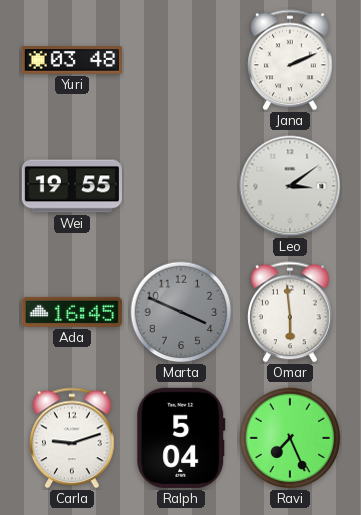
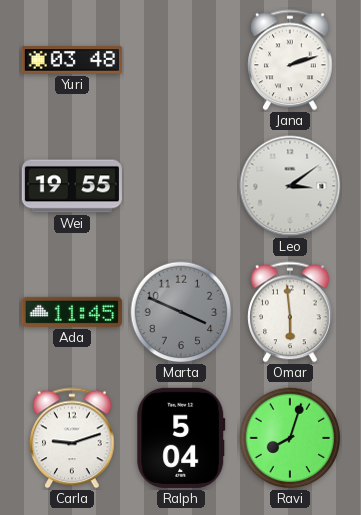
Jana: 2:11 -> 2:12 (290, 60)
Ada: 16:45 -> 11:45 (72, 312)
Ravi: 7:26 -> 8:03 (290, 438)
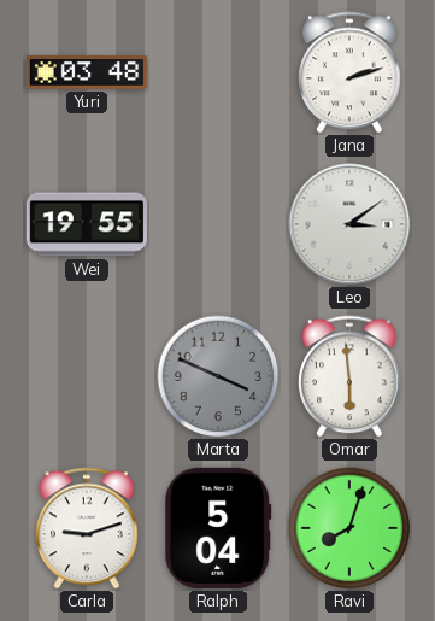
Ada: 11:45 -> none (72, 312)
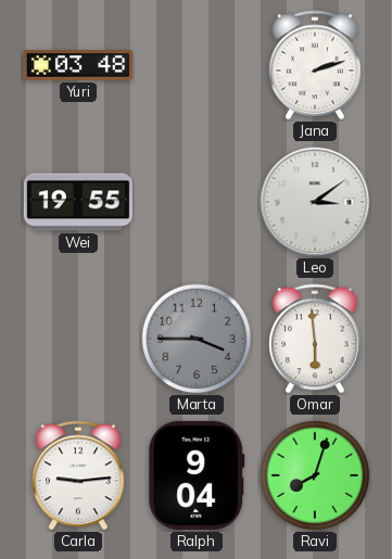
Marta: 3:49 -> 3:45 (197, 339)
Carla: 9:12 -> 9:14 (78, 475)
Ralph: 5:04 -> 9:04 (197, 475)
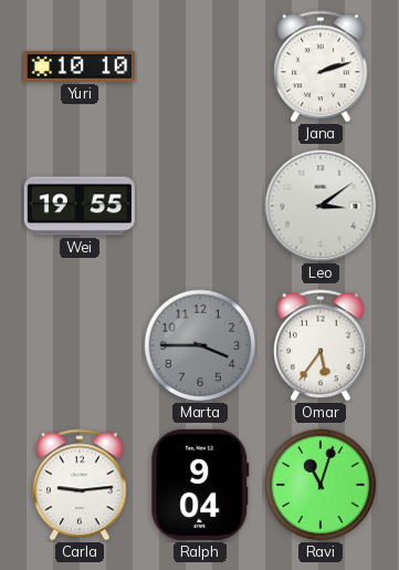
Yuri: 03:48 -> 10:10 (80, 66)
Omar: 5:59 -> 5:36 (321, 345)
Ravi: 8:03 -> 11:03 (321, 485)
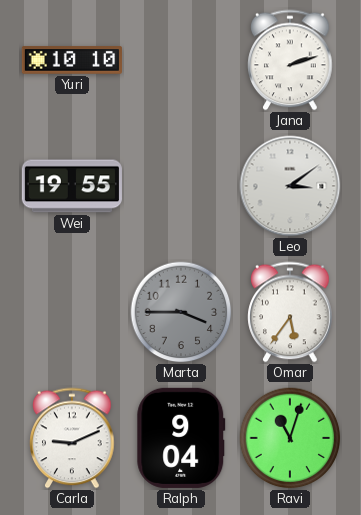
Carla: 9:14 -> 9:11 (72, 438)
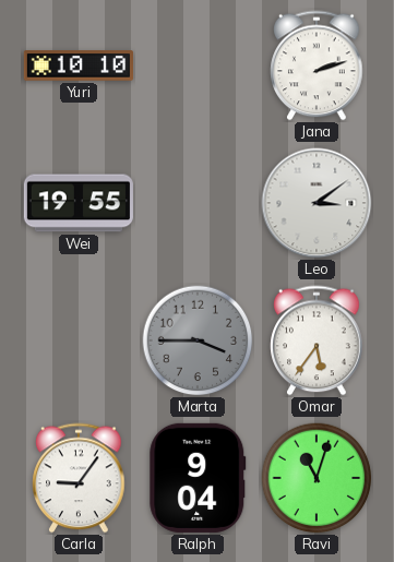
Carla: 9:11 -> 9:06 (79, 478)
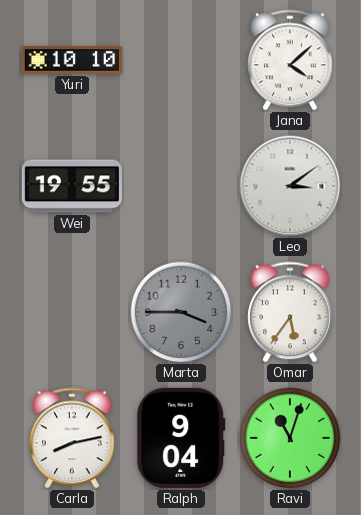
Jana: 2:12 -> 4:08 (290, 60)
Carla: 9:06 -> 8:13 (72, 438)
